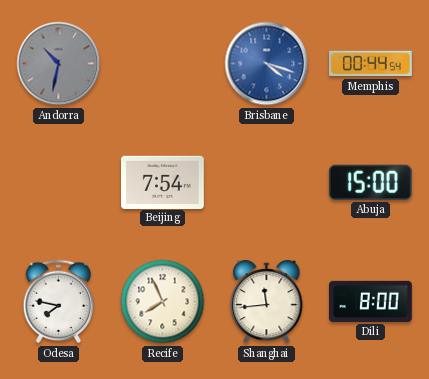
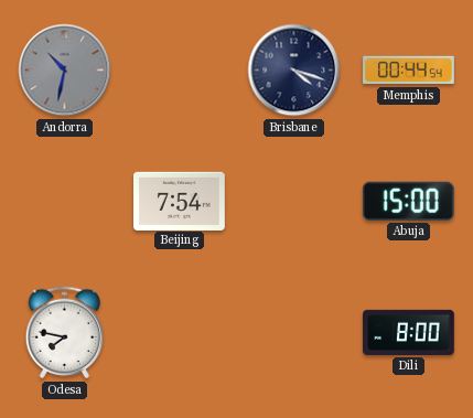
Brisbane dial: blue -> navy (294, 71)
Recife: 7:56 -> none (163, 302)
Shanghai: 11:44 -> none (267, 302)
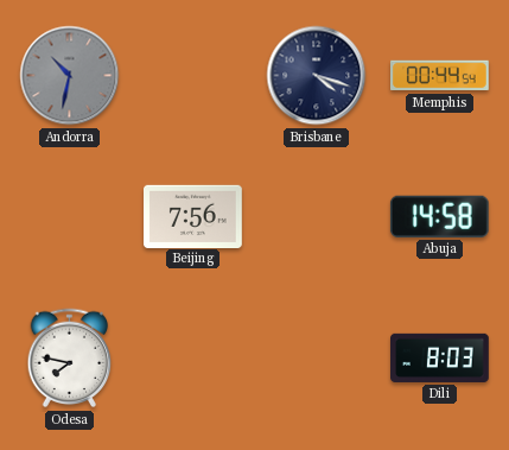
Beijing: 7:54 -> 7:56 (193, 216)
Abuja: 15:00 -> 14:58 (439, 216)
Dili: 8:00 -> 8:03 (440, 357)
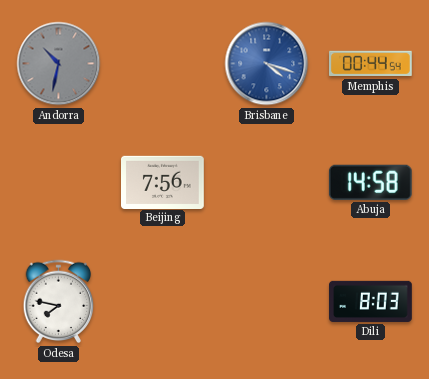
Brisbane dial: navy -> blue (267, 64)
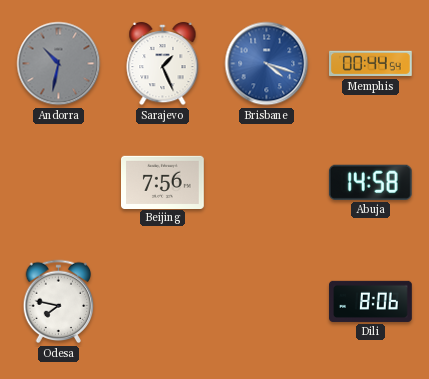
Sarajevo: none -> 1:26 (163, 64)
Dili: 8:03 -> 8:06 (371, 301)
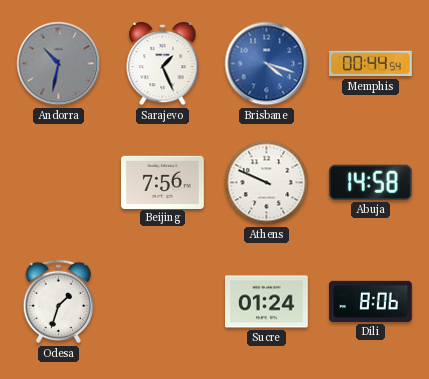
Athens: none -> 9:49 (267, 183)
Odesa: 7:47 -> 1:33 (59, 302)
Sucre: none -> 01:24 (267, 302)
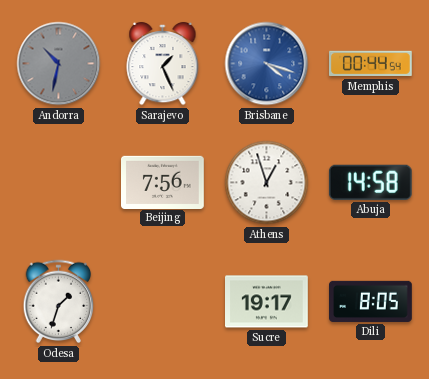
Athens: 9:49 -> 12:57 (267, 183)
Sucre: 01:24 -> 19:17 (267, 302)
Dili: 8:06 -> 8:05 (371, 301)
